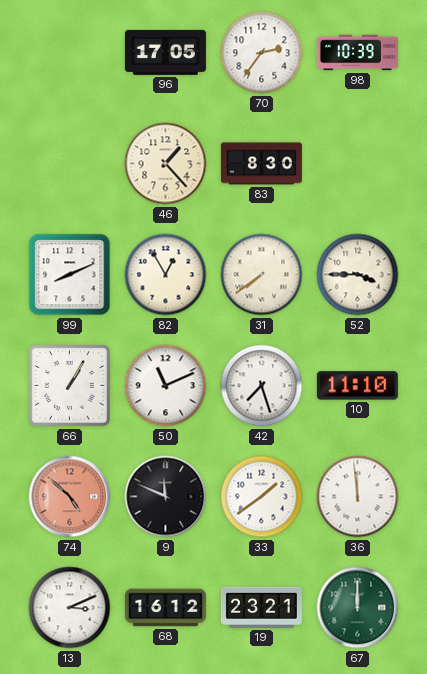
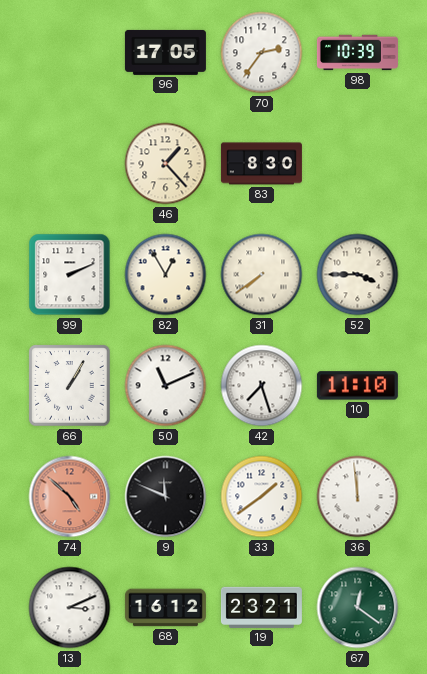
99: 8:11 -> 2:11 (70, 275)
67: 12:00 -> 12:21 (358, 608)
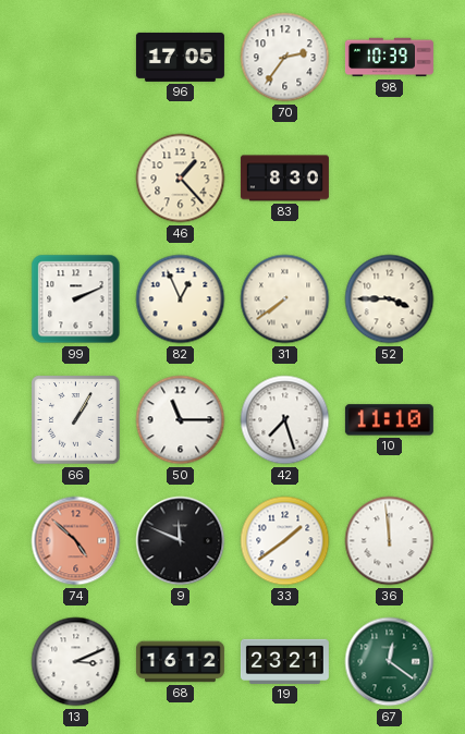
82: 12:55 -> 12:56 (181, 299)
50: 11:11 -> 11:15 (181, 420)
